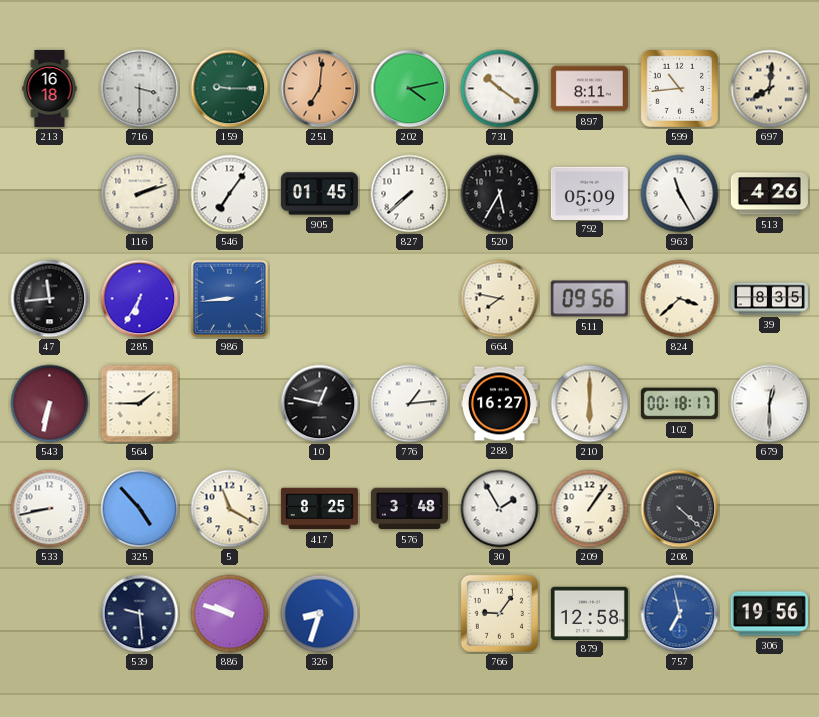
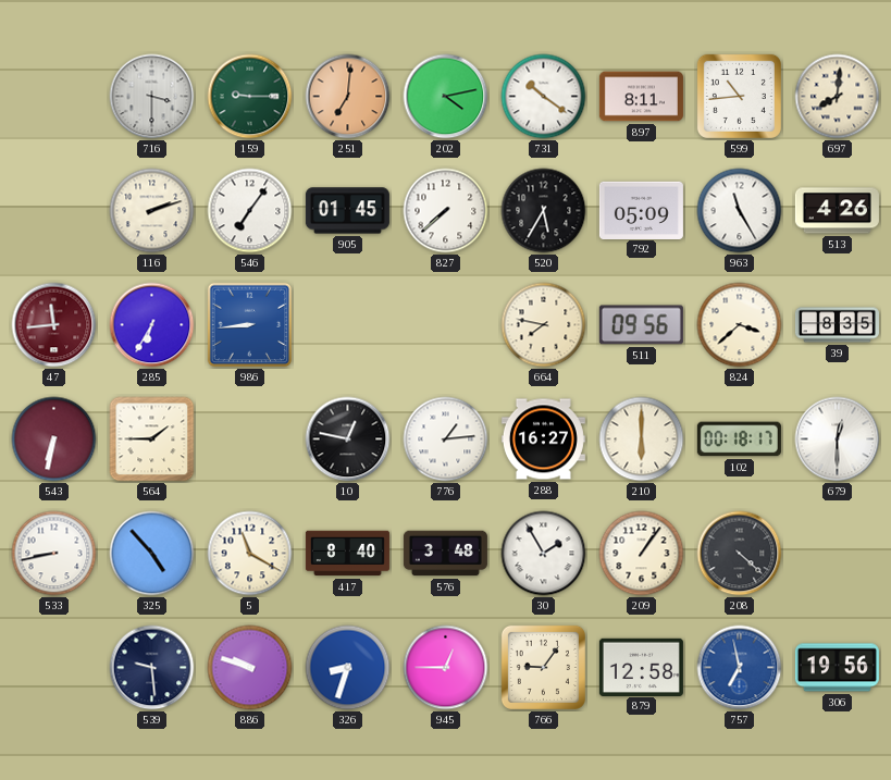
213: 16:18 -> none (50, 88)
47 dial: black -> burgundy (54, 325)
417: 8:25 -> 8:40 (347, 554)
945: none -> 12:45 (446, 668)
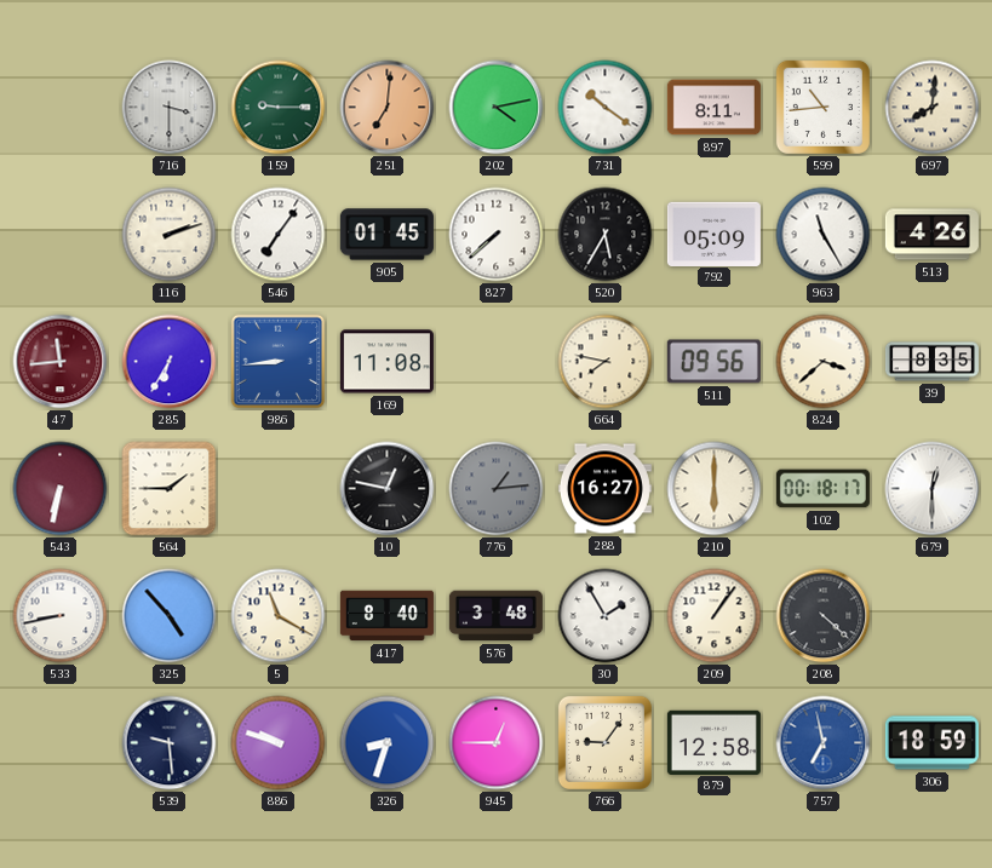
169: none -> 11:08 (386, 362)
776 dial: white -> grey (497, 489)
306: 19:56 -> 18:59 (931, 743)
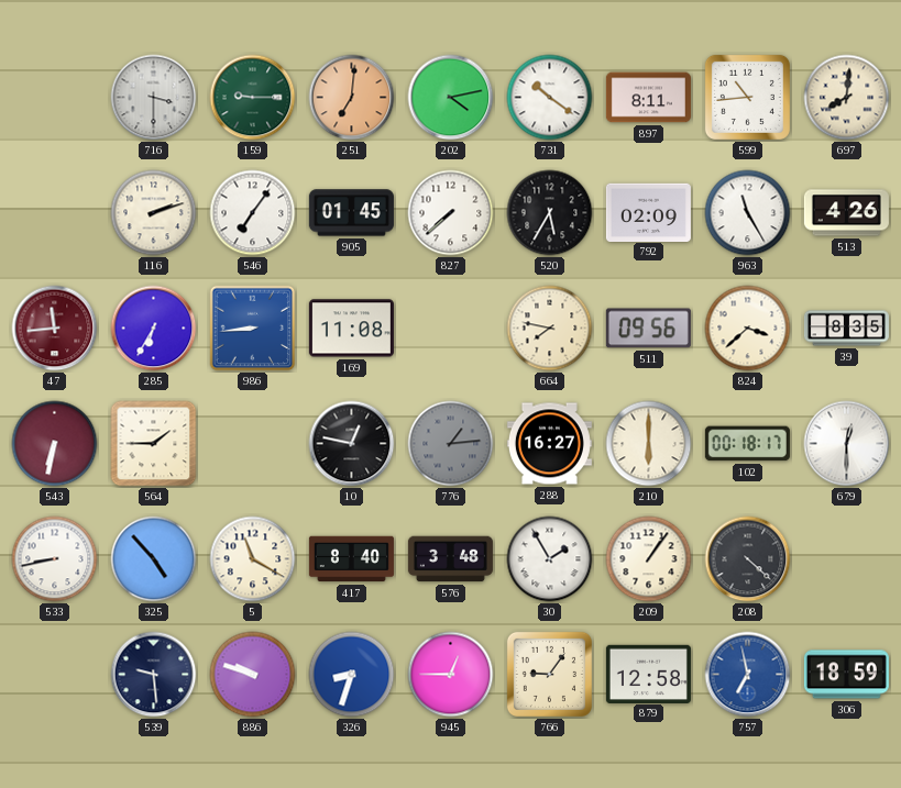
792: 05:09 -> 02:09 (648, 212)
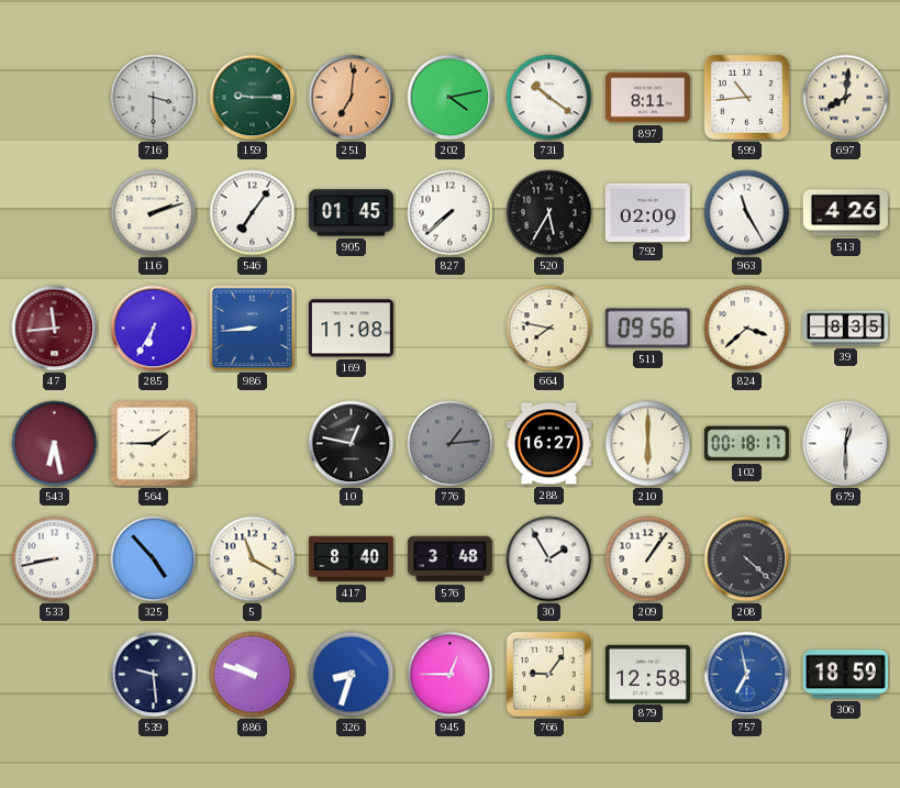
543: 6:32 -> 6:28 (55, 444)
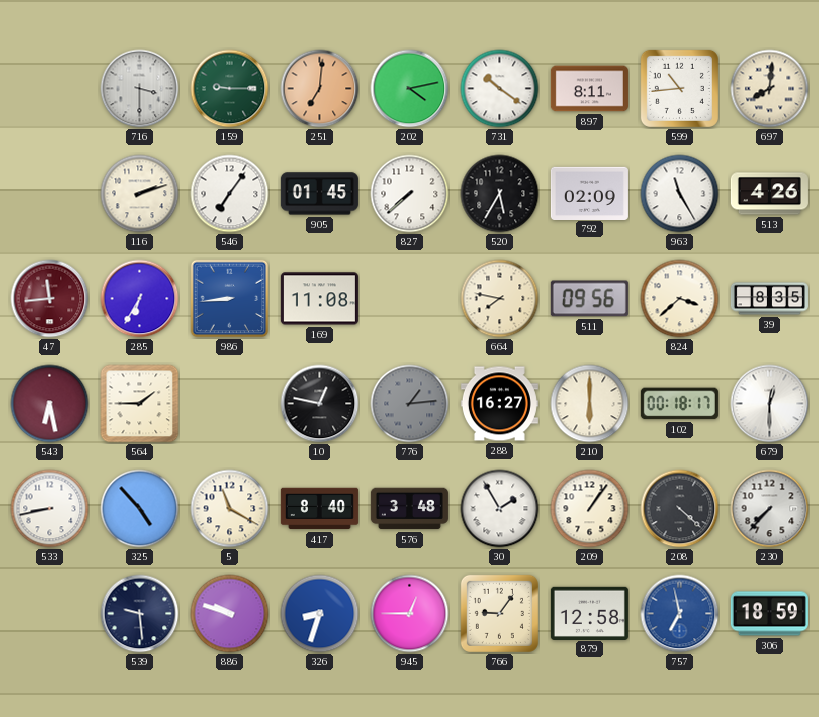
230: none -> 7:37 (770, 509)
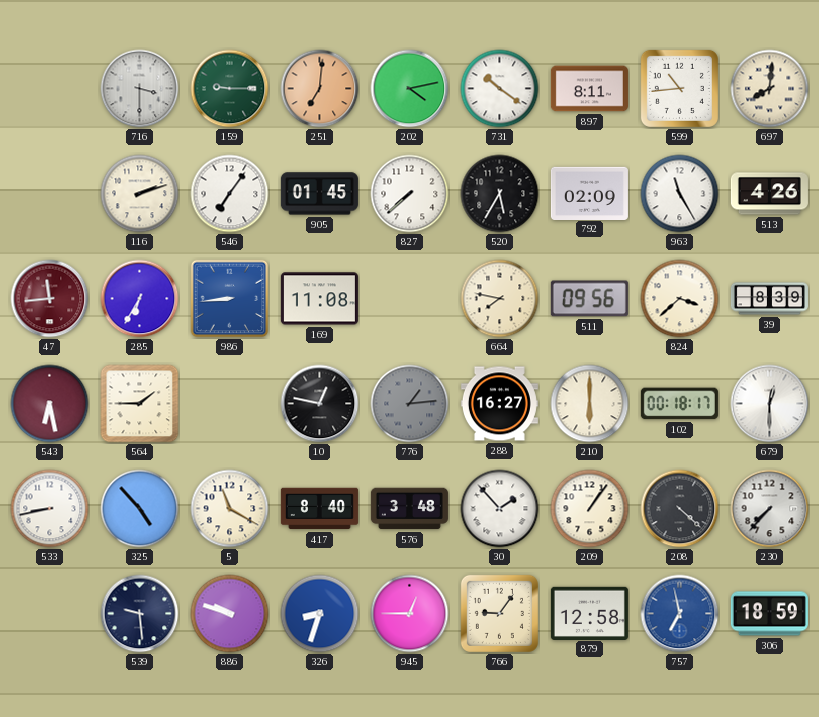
39: 8:35 -> 8:39 (769, 299)
30: 1:55 -> 1:53 (500, 509)
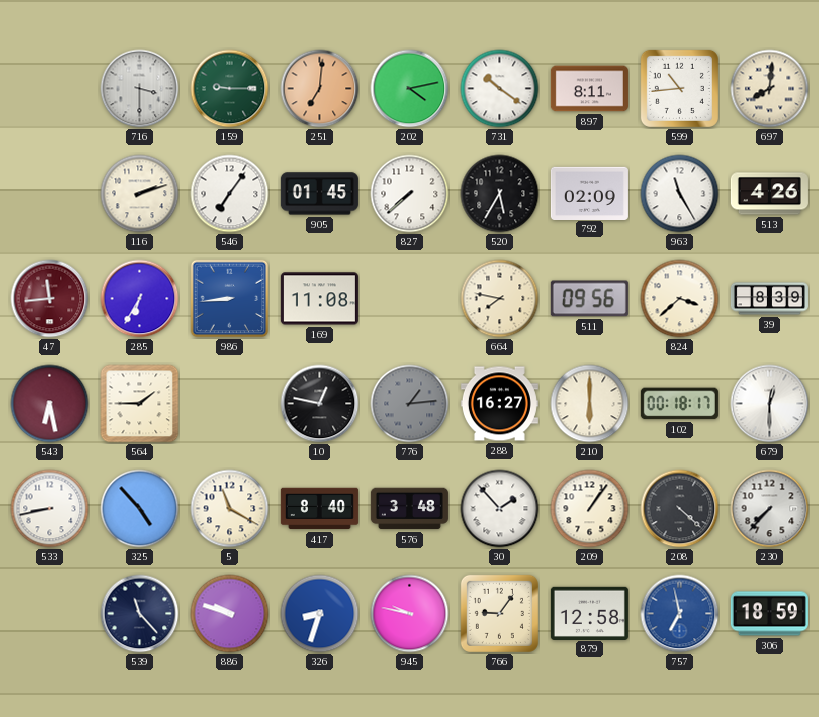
539: 9:29 -> 11:23 (140, 614)
945: 12:45 -> 9:47 (410, 614)
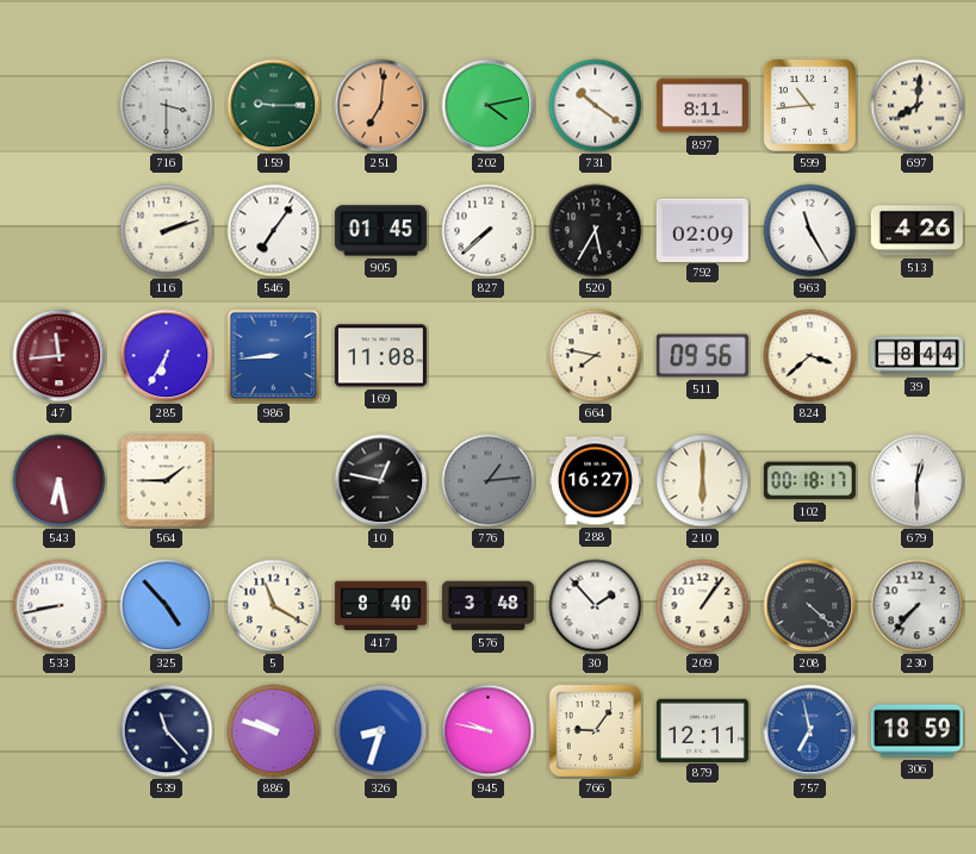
39: 8:39 -> 8:44 (916, 356)
879: 12:58 -> 12:11 (702, 730)
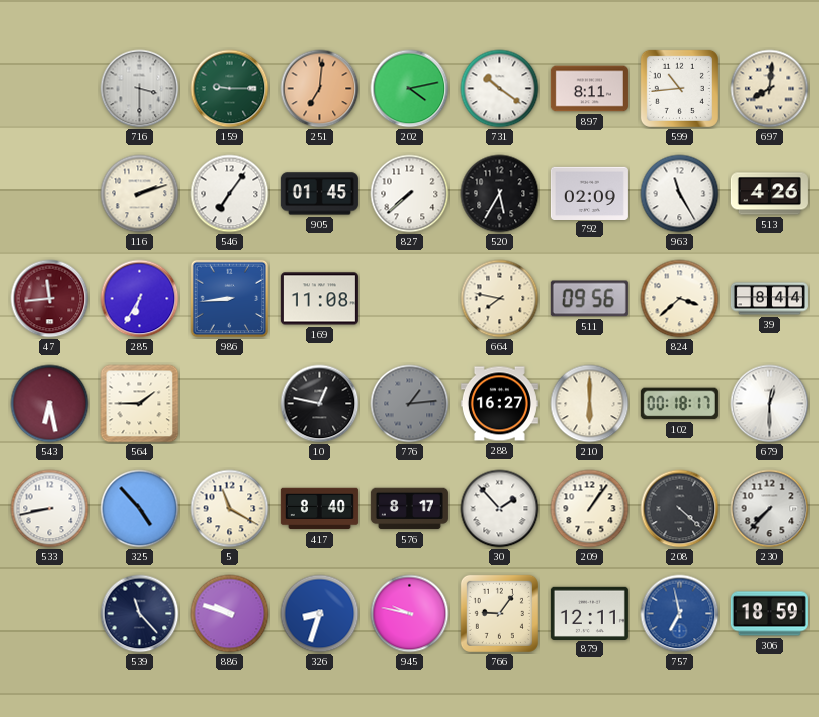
576: 3:48 -> 8:17 (409, 509)
